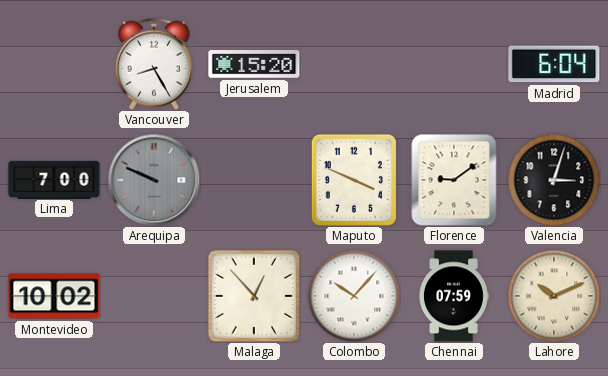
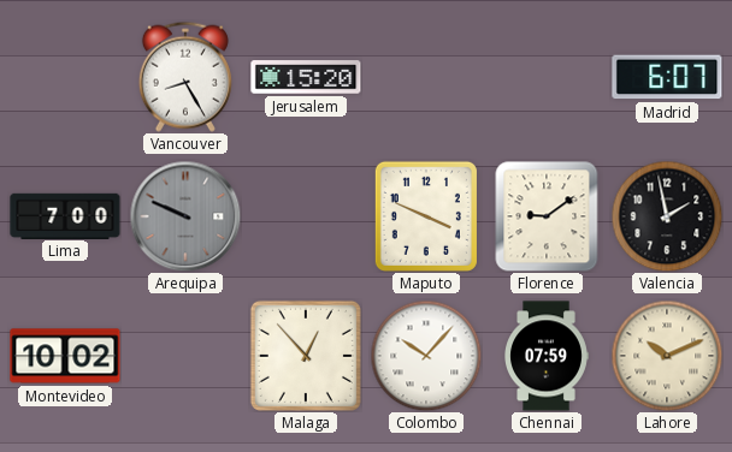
Madrid: 6:04 -> 6:07 (667, 77)
Valencia: 3:03 -> 1:58 (667, 216)
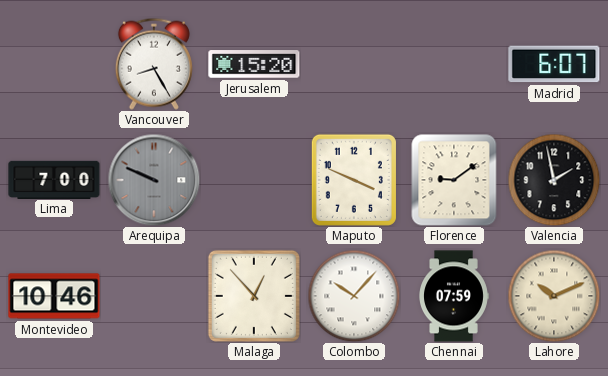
Montevideo: 10:02 -> 10:46 (54, 296)
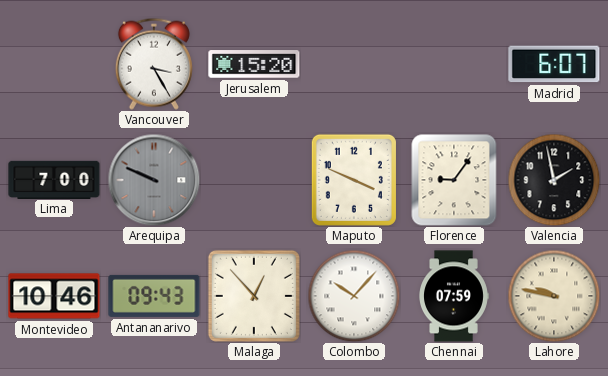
Vancouver: 8:25 -> 3:25 (154, 64)
Florence: 9:09 -> 9:06 (454, 180)
Antananarivo: none -> 09:43 (154, 296)
Lahore: 10:11 -> 9:47 (554, 296)
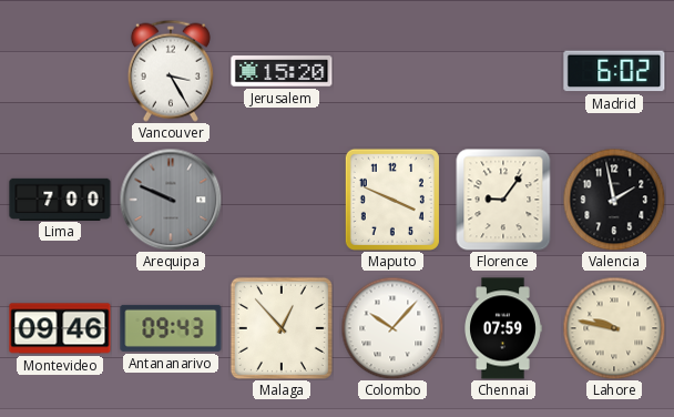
Madrid: 6:07 -> 6:02 (614, 71)
Montevideo: 10:46 -> 09:46 (60, 328)
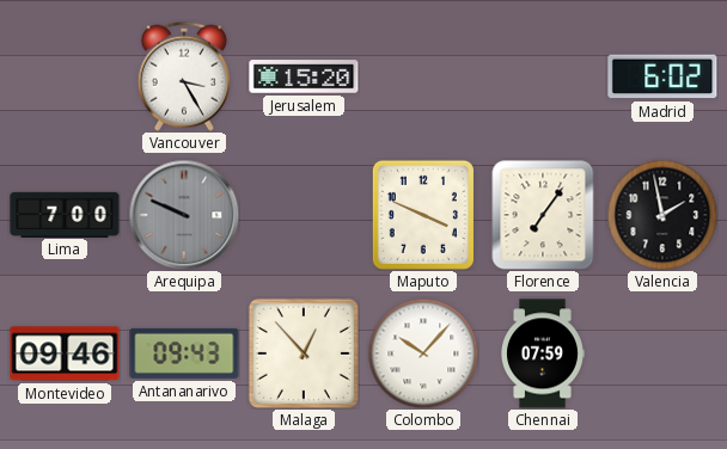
Florence: 9:06 -> 7:06 (543, 215)
Lahore: 9:47 -> none (614, 328)
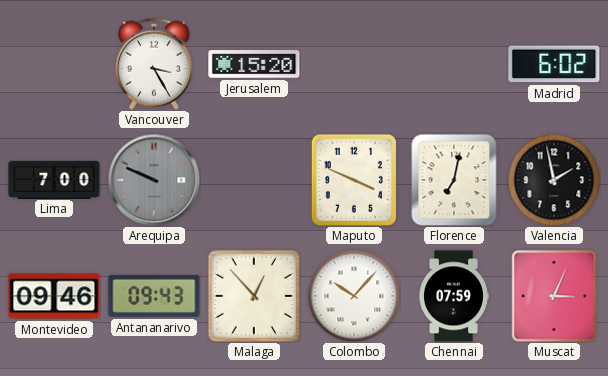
Florence: 7:06 -> 7:02 (454, 180)
Muscat: none -> 3:04 (554, 296)
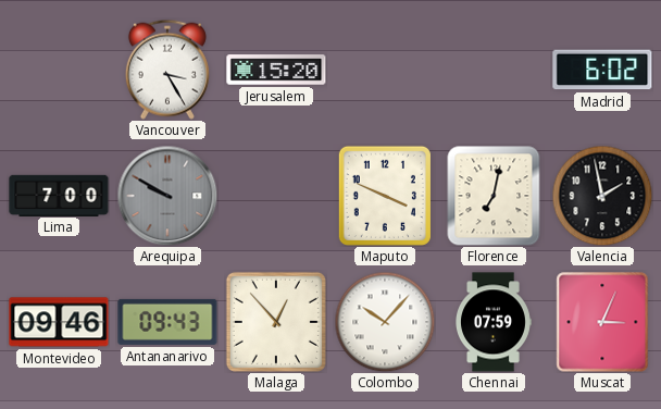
Arequipa: 9:49 -> 9:50 (167, 196)
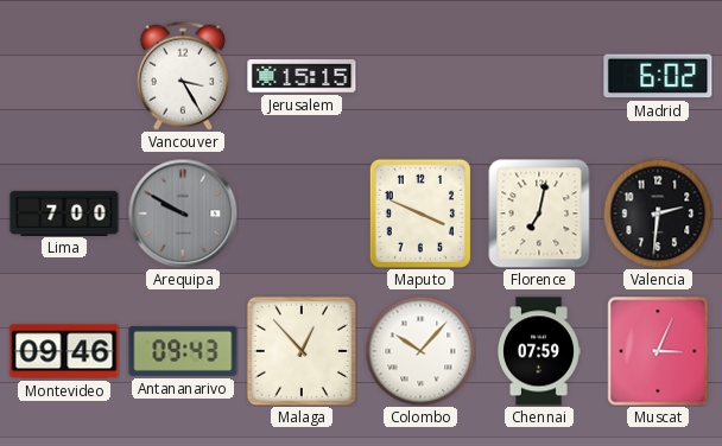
Jerusalem: 15:20 -> 15:15 (302, 76)
Valencia: 1:58 -> 2:31 (658, 214)
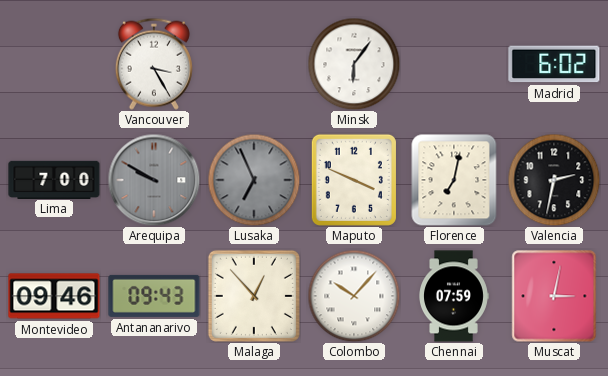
Jerusalem: 15:15 -> none (302, 76)
Minsk: none -> 6:06 (354, 64)
Lusaka: none -> 6:56 (254, 180)
Valencia: 2:31 -> 2:32 (554, 180)
Muscat: 3:04 -> 3:02 (554, 296)
